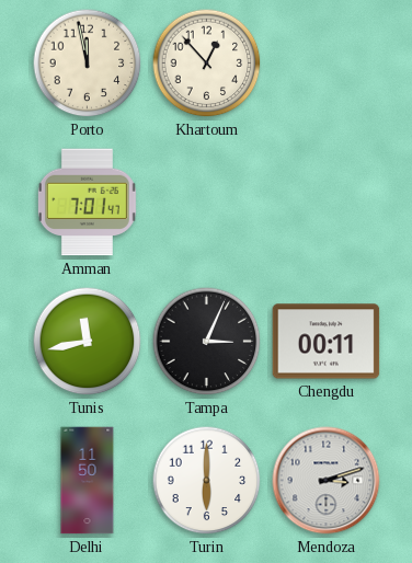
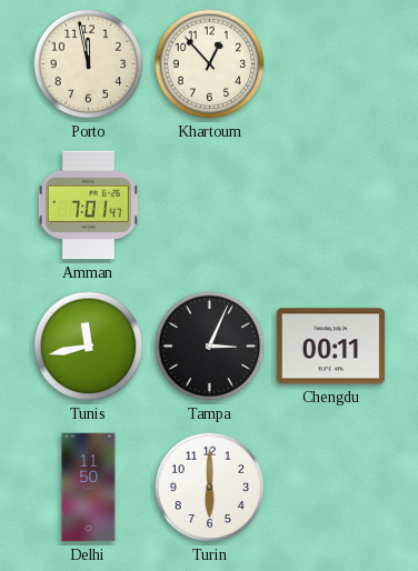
Mendoza: 3:12 -> none (327, 481)
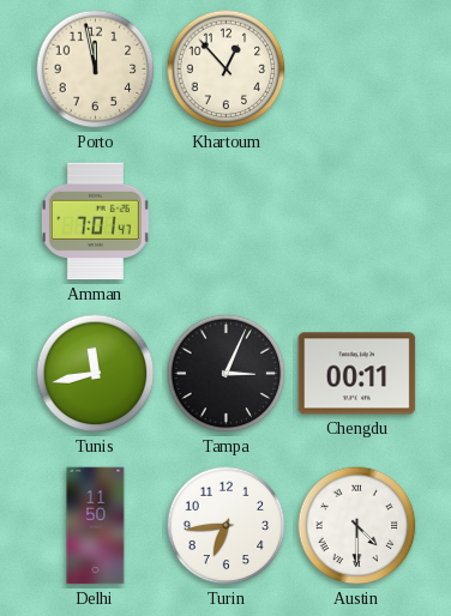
Turin: 6:00 -> 6:44 (227, 526)
Austin: none -> 4:30 (357, 526)
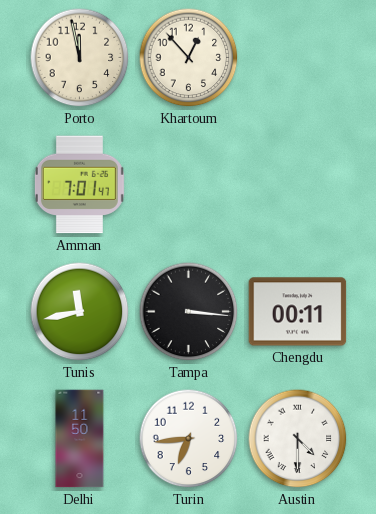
Tampa: 3:04 -> 3:16 (189, 312)
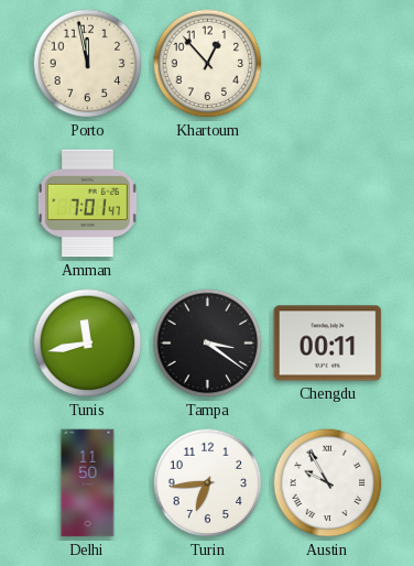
Tampa: 3:16 -> 3:21 (208, 344)
Austin: 4:30 -> 9:55 (328, 483)
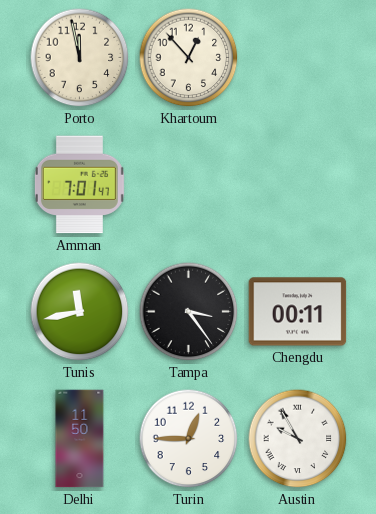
Tampa: 3:21 -> 3:24 (189, 312)
Turin: 6:44 -> 12:45 (189, 439)
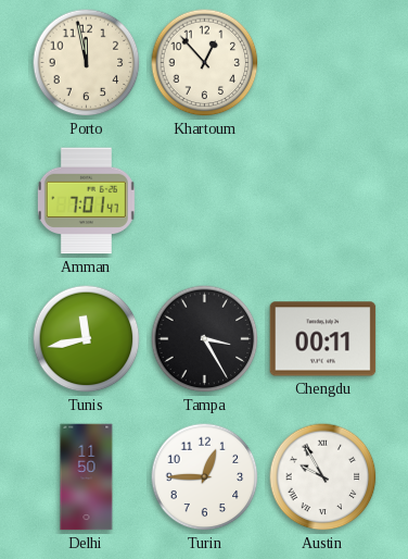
Tampa: 3:24 -> 3:25 (205, 339)
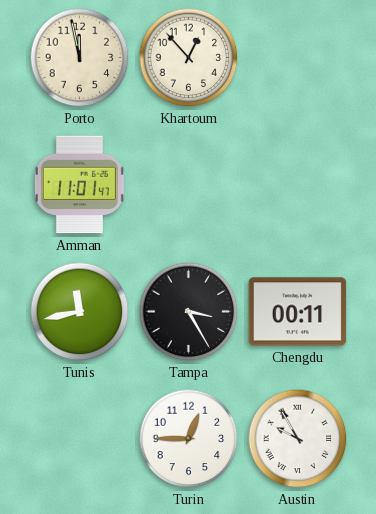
Amman: 7:01 -> 11:01 (79, 185)
Delhi: 11:50 -> none (87, 477)
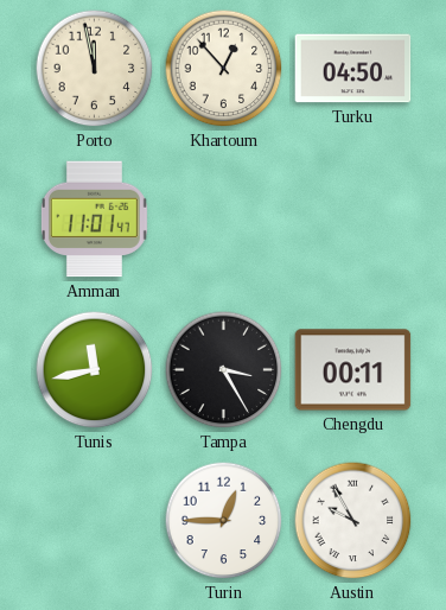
Turku: none -> 04:50 (353, 69)
